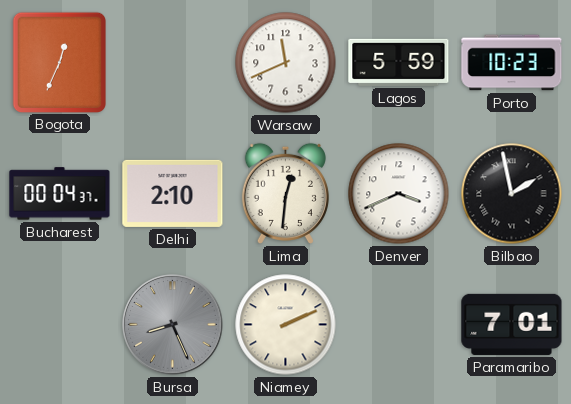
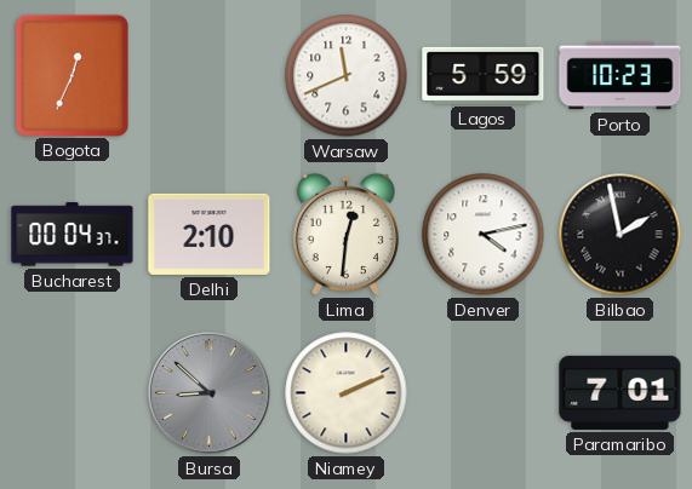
Denver: 3:41 -> 4:13 (484, 235)
Bursa: 8:26 -> 8:52 (210, 393)
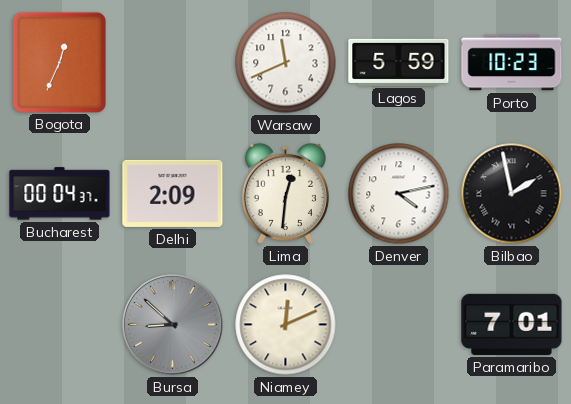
Delhi: 2:10 -> 2:09 (173, 193)
Niamey: 2:11 -> 12:11 (286, 325)
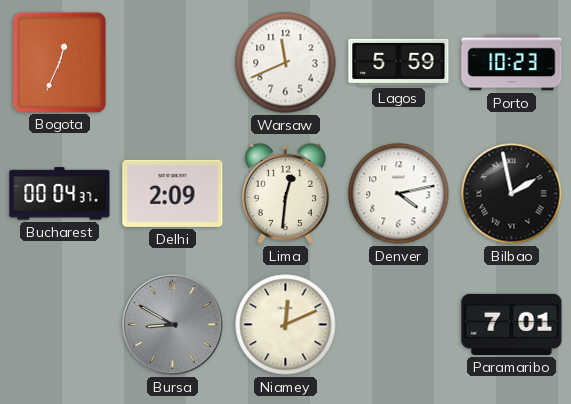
Bursa: 8:52 -> 8:50 (173, 325)
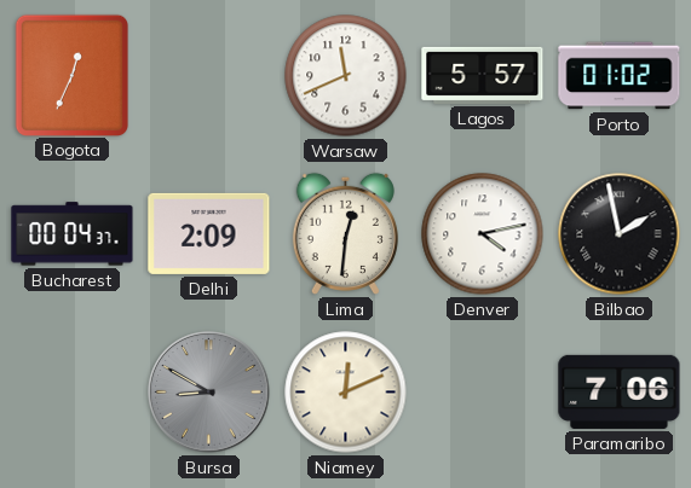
Lagos: 5:59 -> 5:57 (483, 75)
Porto: 10:23 -> 01:02 (620, 76)
Paramaribo: 7:01 -> 7:06 (620, 391)
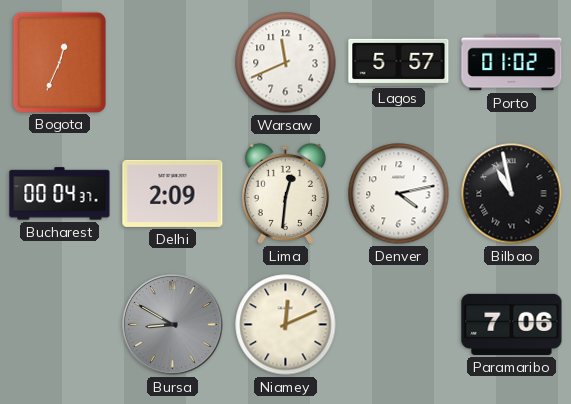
Bilbao: 1:58 -> 10:58 (512, 194)
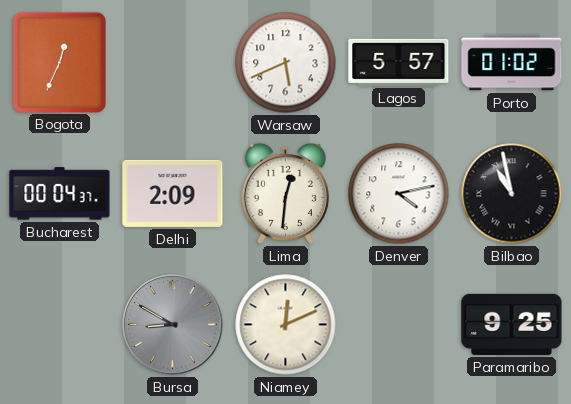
Warsaw: 11:41 -> 5:41 (286, 63)
Paramaribo: 7:06 -> 9:25 (512, 324)
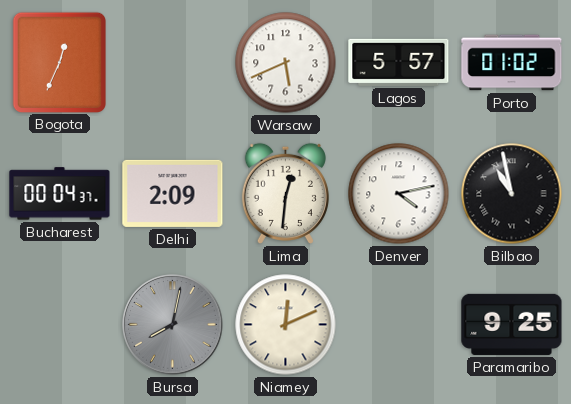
Bursa: 8:50 -> 8:02 (173, 325)
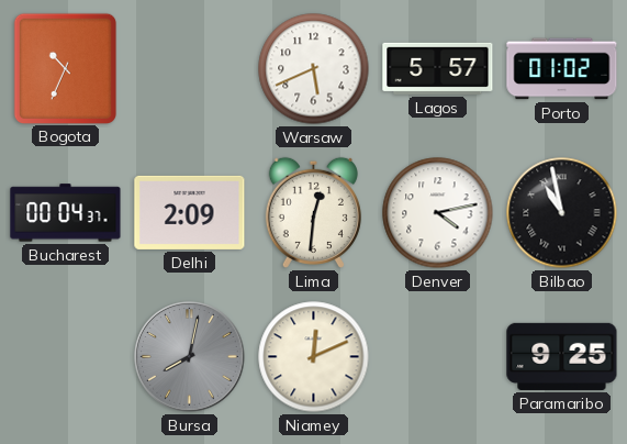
Bogota: 12:34 -> 10:34 (65, 68)
